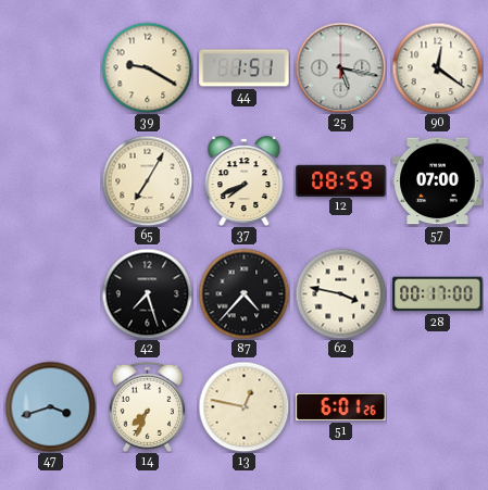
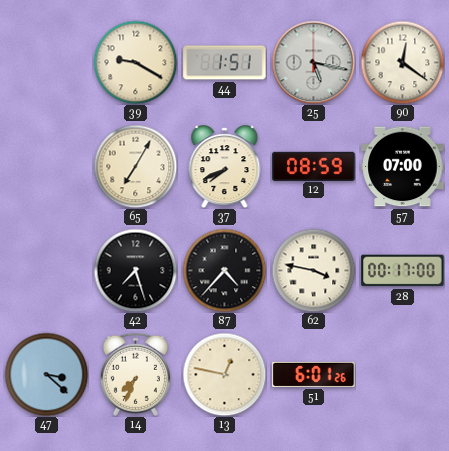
47: 3:42 -> 3:22 (46, 374)
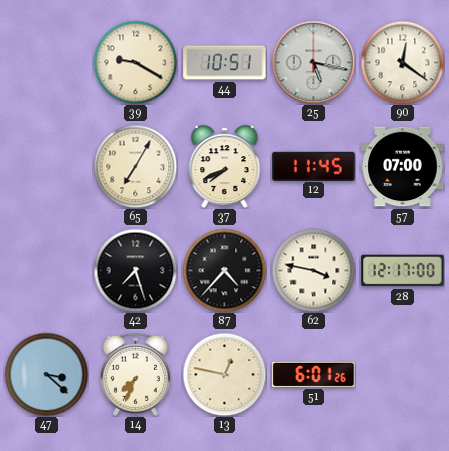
44: 1:51 -> 10:51 (225, 63)
12: 08:59 -> 11:45 (314, 166)
28: 00:17 -> 12:17 (403, 271)
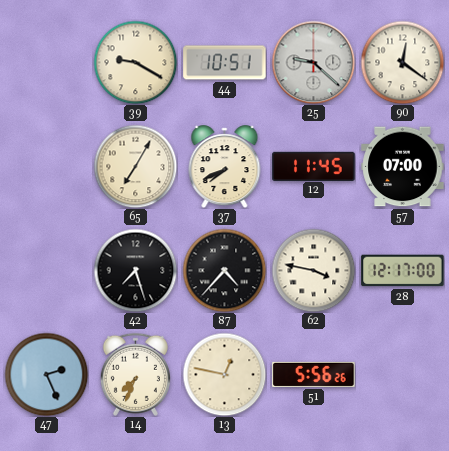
25: 5:17 -> 9:22 (313, 62)
47: 3:22 -> 2:26 (46, 374)
51: 6:01 -> 5:56 (314, 374)
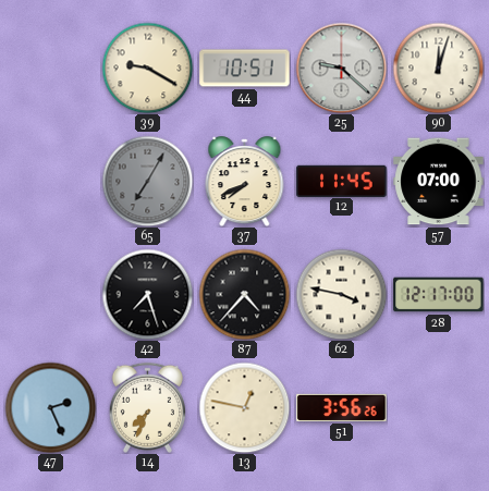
90: 12:21 -> 12:03 (438, 67)
65 dial: cream -> grey (147, 181)
51: 5:56 -> 3:56 (342, 407)
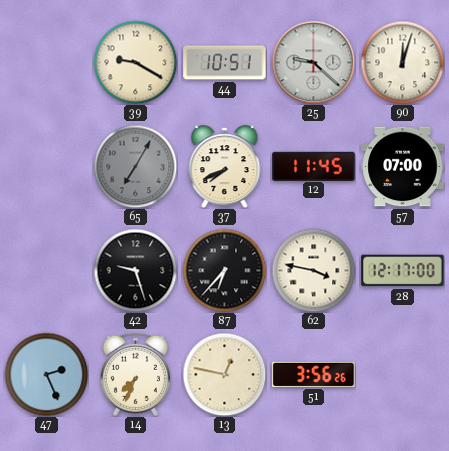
42: 7:27 -> 9:27 (135, 270)
87: 4:37 -> 6:37 (224, 270)
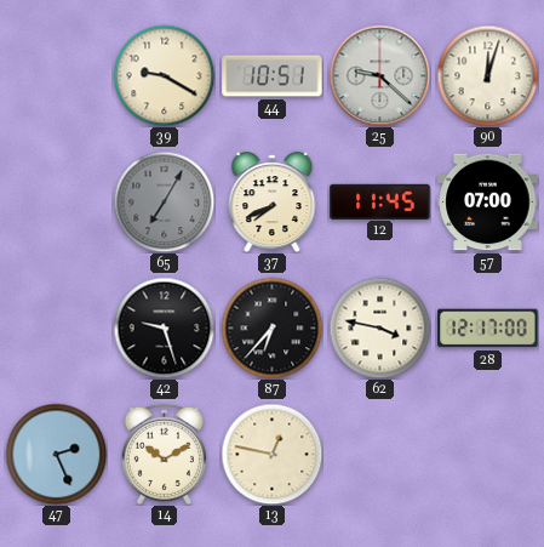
14: 7:34 -> 10:10 (164, 454)
51: 3:56 -> none (314, 374)
